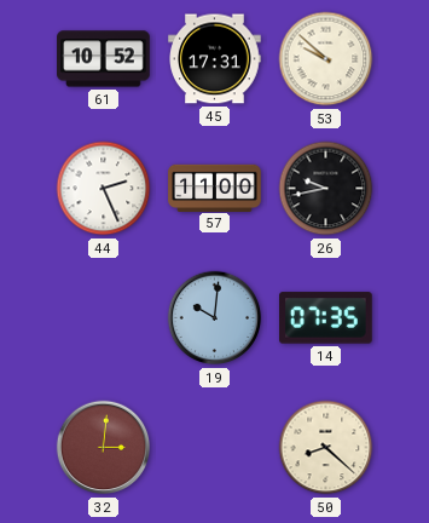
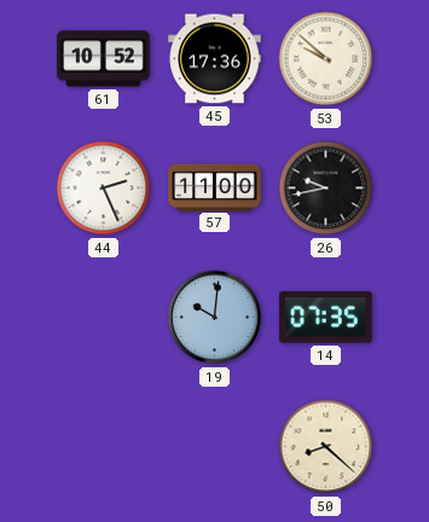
45: 17:31 -> 17:36 (215, 59)
32: 3:01 -> none (104, 448)
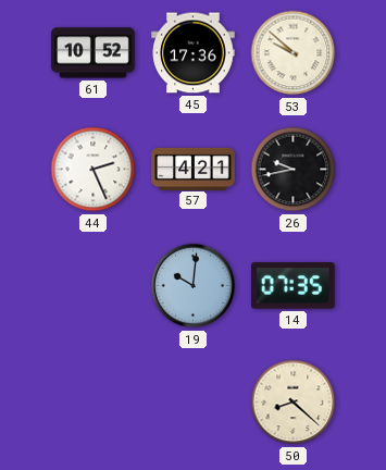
57: 11:00 -> 4:21 (194, 169)
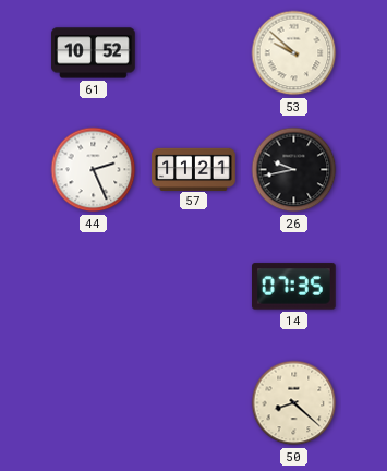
45: 17:36 -> none (194, 53)
57: 4:21 -> 11:21 (194, 169)
19: 10:01 -> none (194, 286)
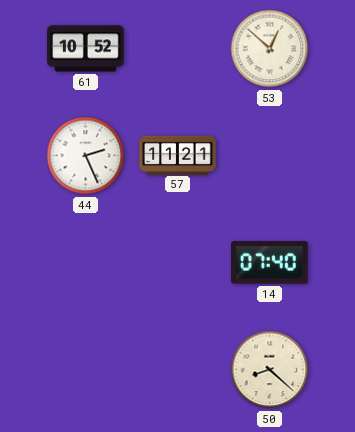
53: 9:52 -> 12:52 (270, 49)
26: 9:43 -> none (294, 170)
14: 07:35 -> 07:40 (270, 263)
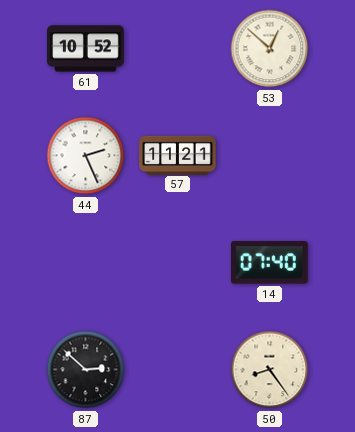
87: none -> 2:52 (86, 370)
50: 8:22 -> 8:24 (270, 370)
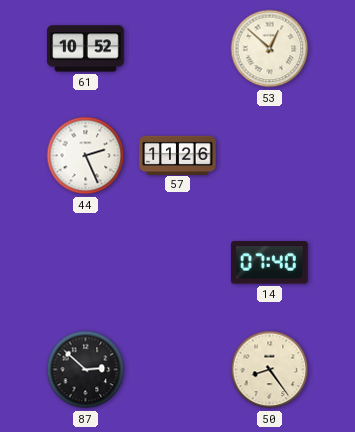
57: 11:21 -> 11:26 (178, 155)
